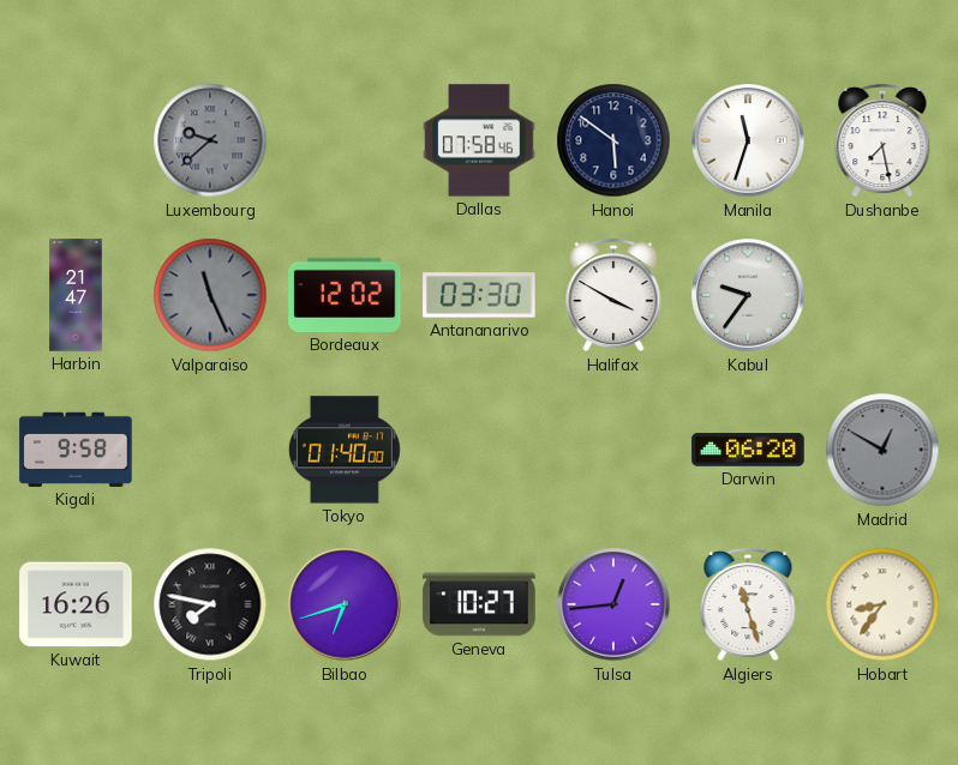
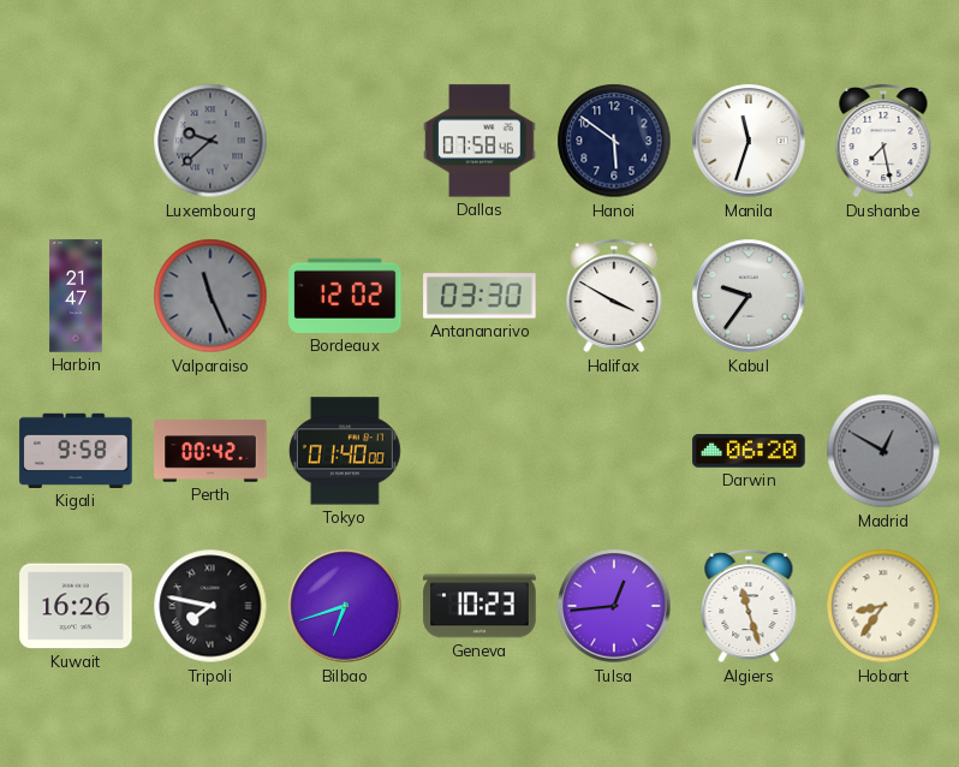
Perth: none -> 00:42 (210, 451)
Geneva: 10:27 -> 10:23 (479, 606)
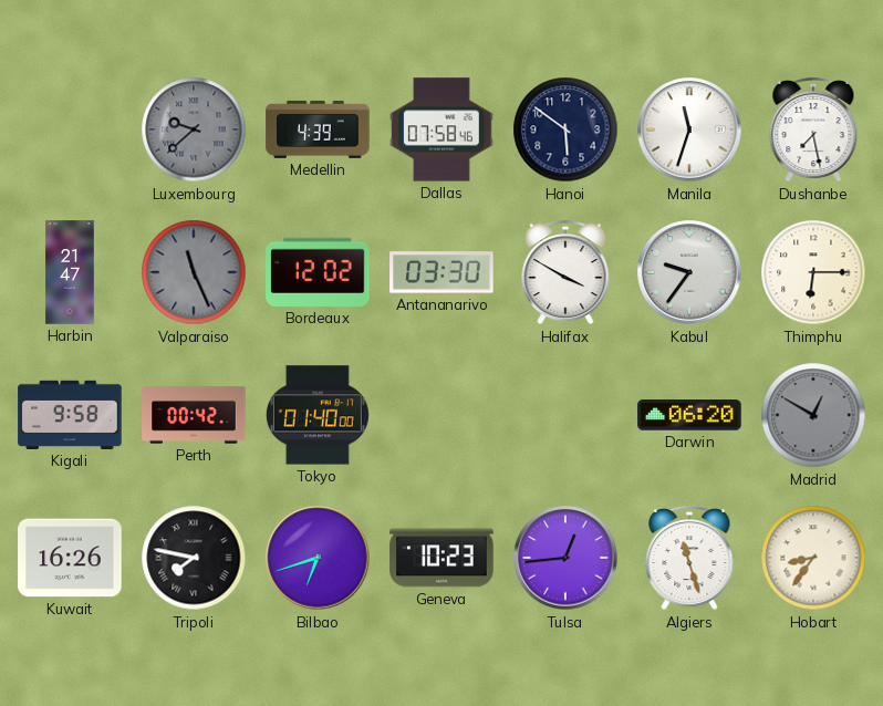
Medellin: none -> 4:39 (318, 129)
Thimphu: none -> 6:15 (813, 272)
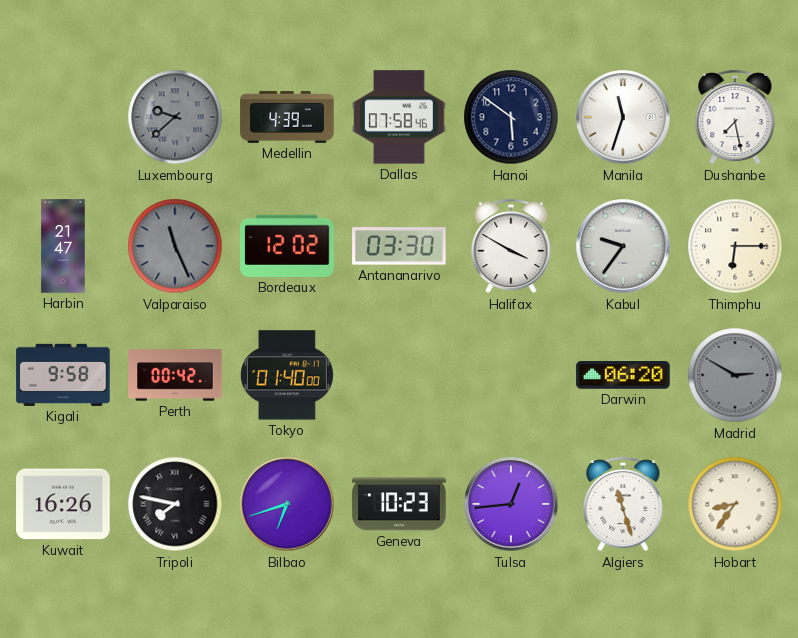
Madrid: 12:50 -> 2:50 (735, 375)
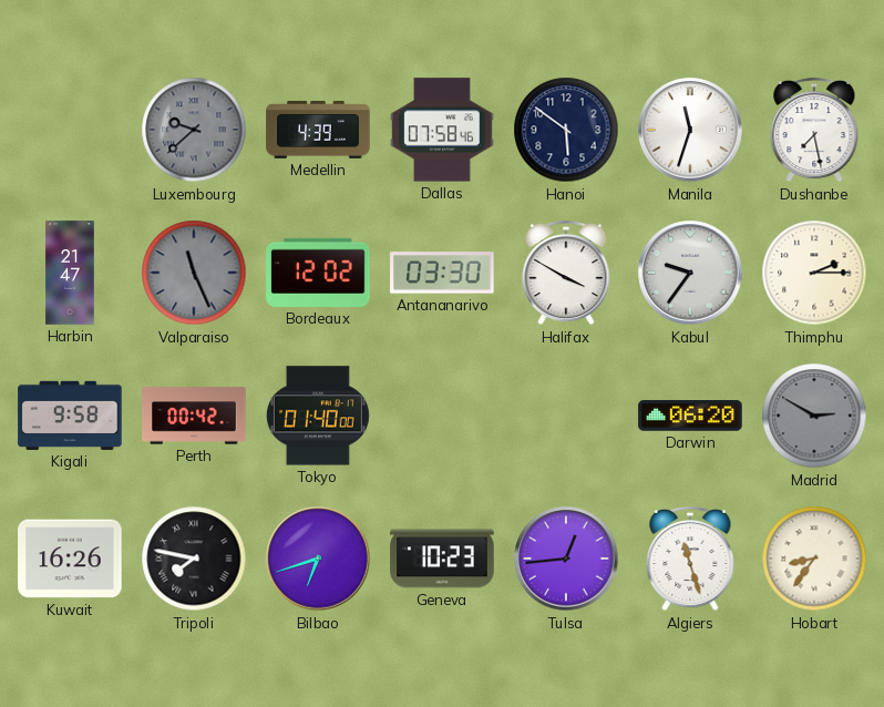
Thimphu: 6:15 -> 2:15 (814, 273)
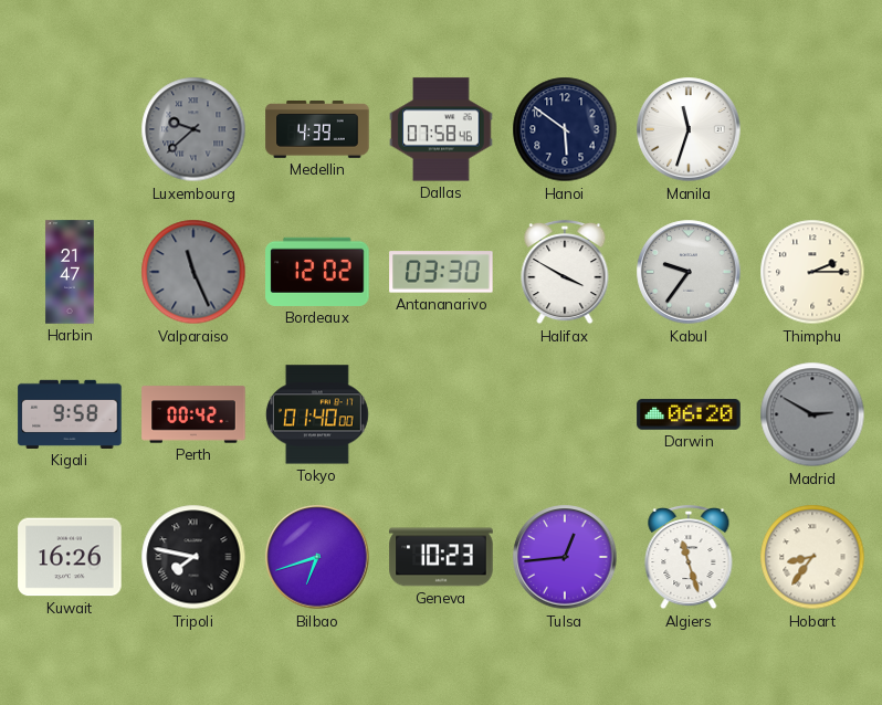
Dushanbe: 7:28 -> none (814, 130)
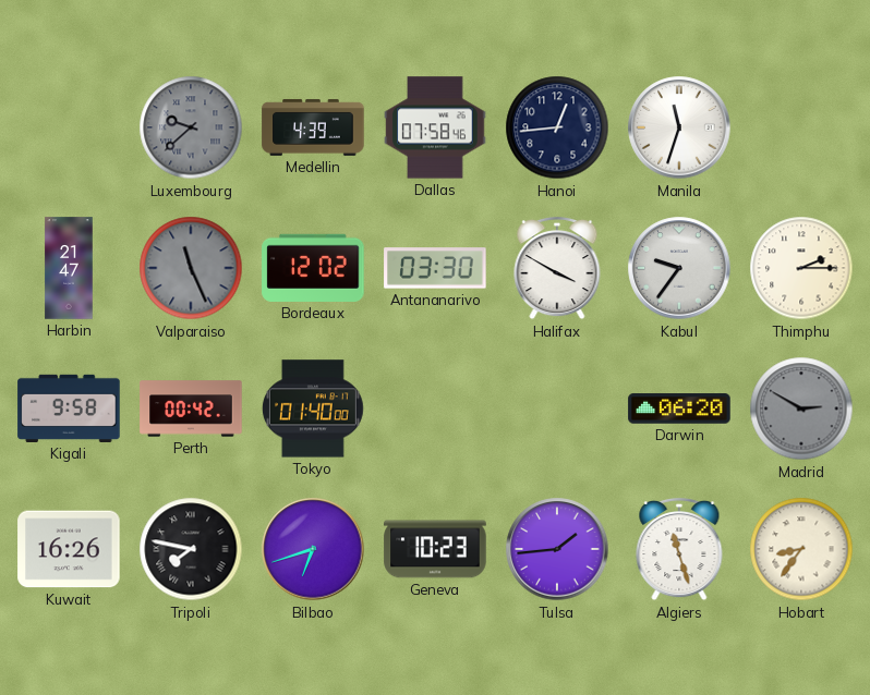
Hanoi: 5:51 -> 12:44 (557, 127)
Tulsa: 12:44 -> 1:44 (557, 549)
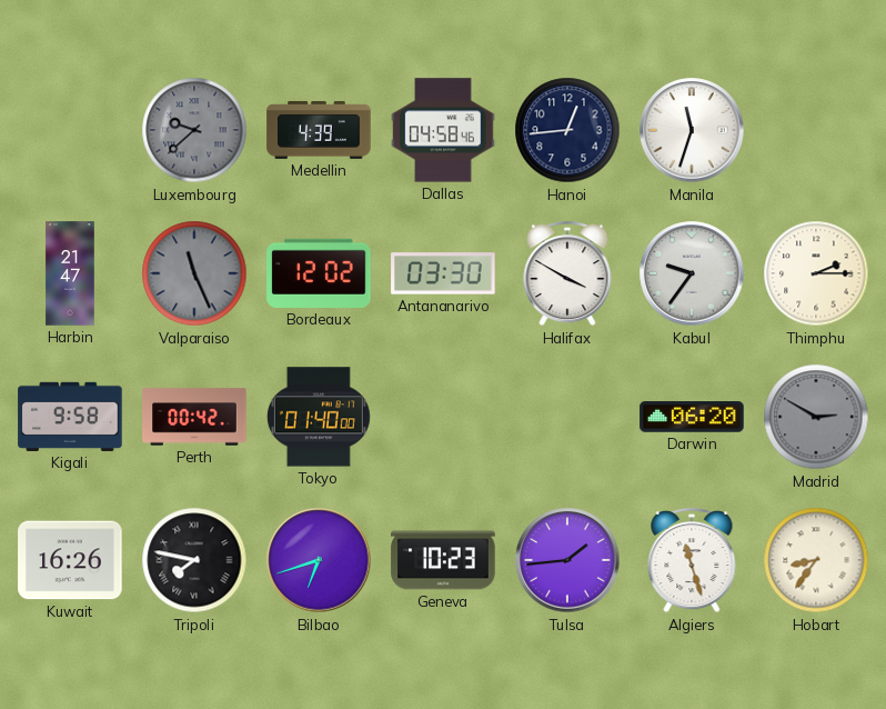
Dallas: 07:58 -> 04:58 (443, 130)
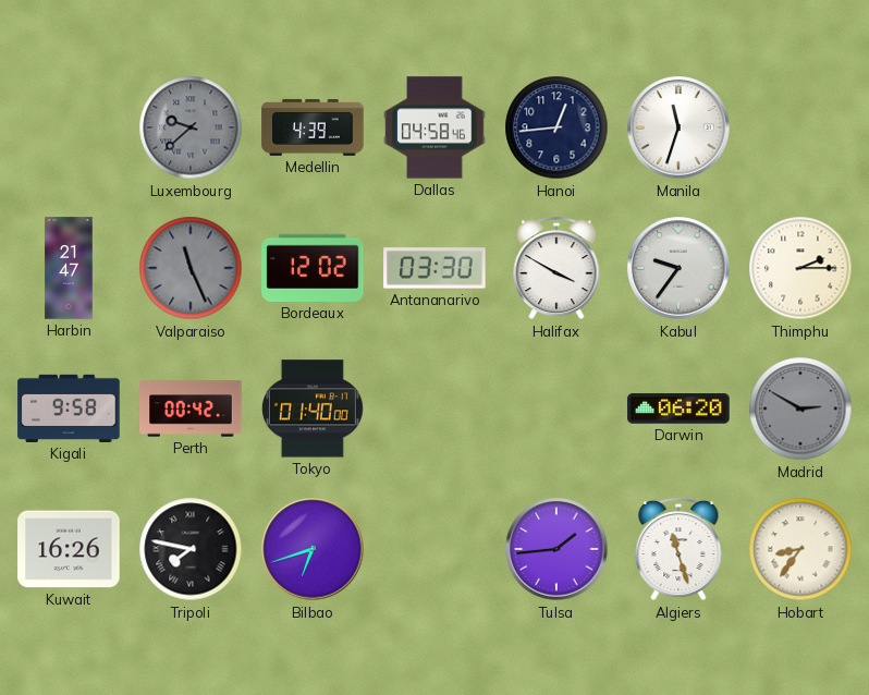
Geneva: 10:23 -> none (443, 560)
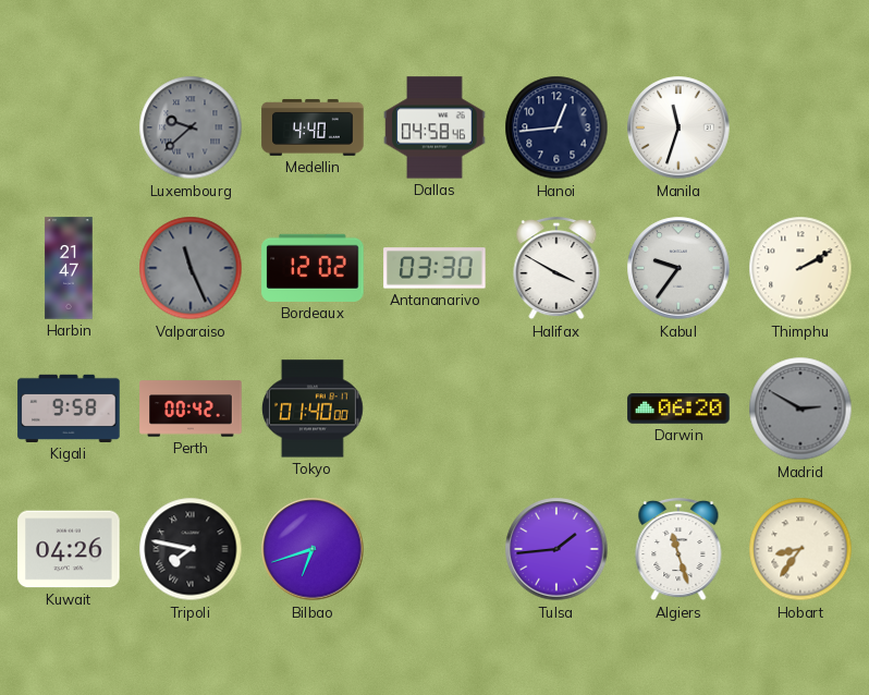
Medellin: 4:39 -> 4:40 (313, 127)
Thimphu: 2:15 -> 2:10 (800, 268)
Kuwait: 16:26 -> 04:26 (69, 549)
